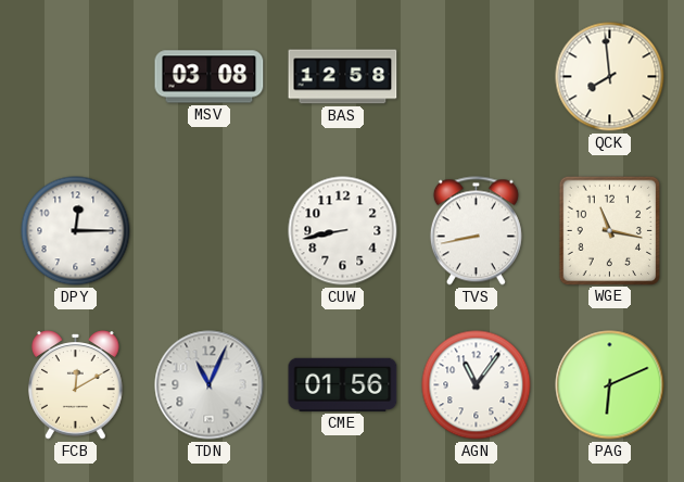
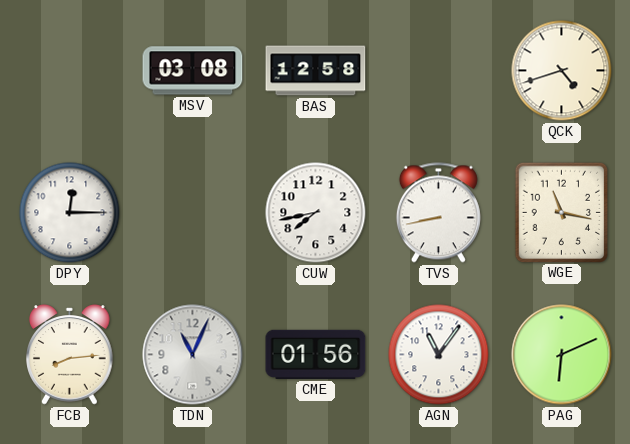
QCK: 7:59 -> 4:42 (562, 71)
CUW: 8:43 -> 7:43 (316, 213)
FCB: 12:10 -> 8:14 (70, 355)
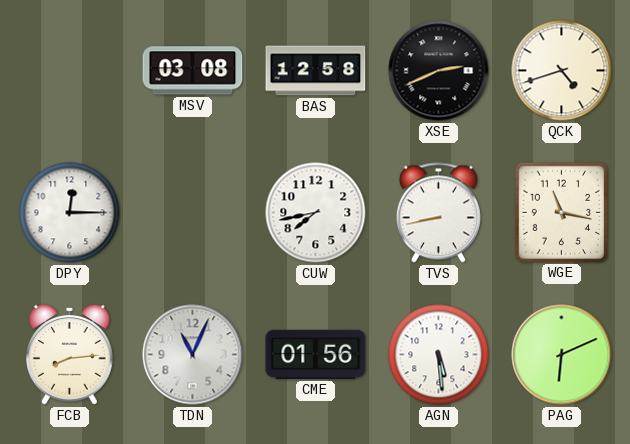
XSE: none -> 2:41 (439, 71)
AGN: 11:06 -> 5:29 (439, 355)
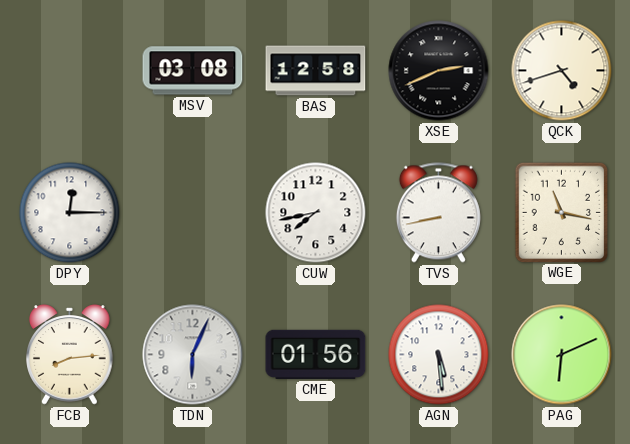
TDN: 11:04 -> 6:04 (193, 355)
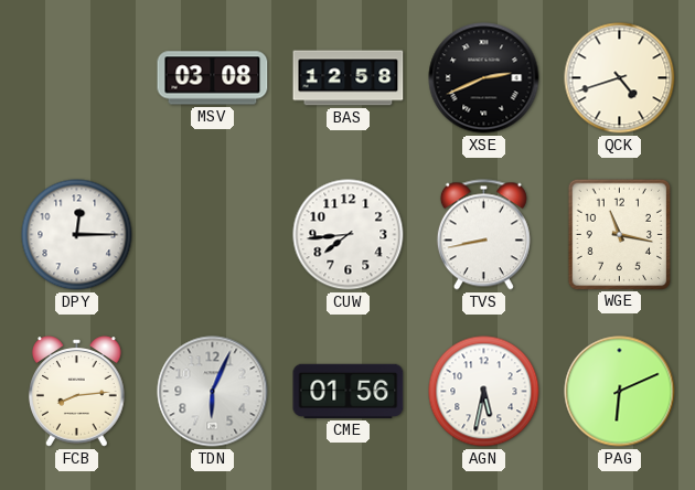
CUW: 7:43 -> 7:44 (349, 235)
AGN: 5:29 -> 5:32 (484, 392)
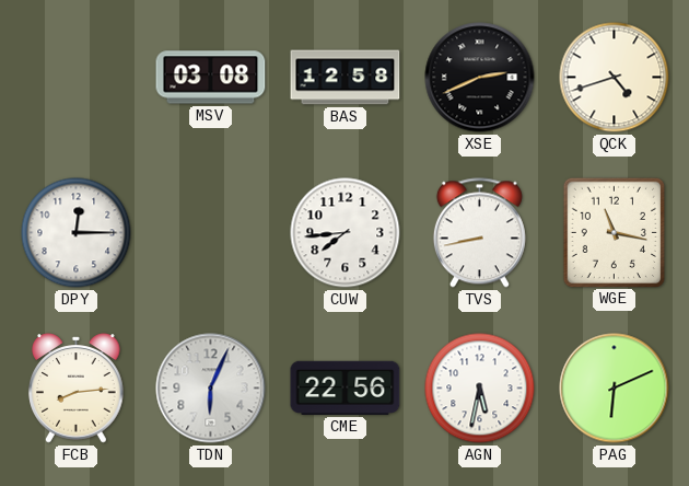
CME: 01:56 -> 22:56 (346, 387)
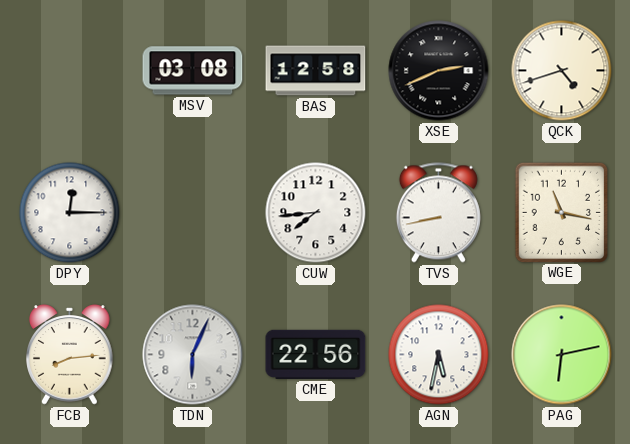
PAG: 6:11 -> 6:13 (562, 355)
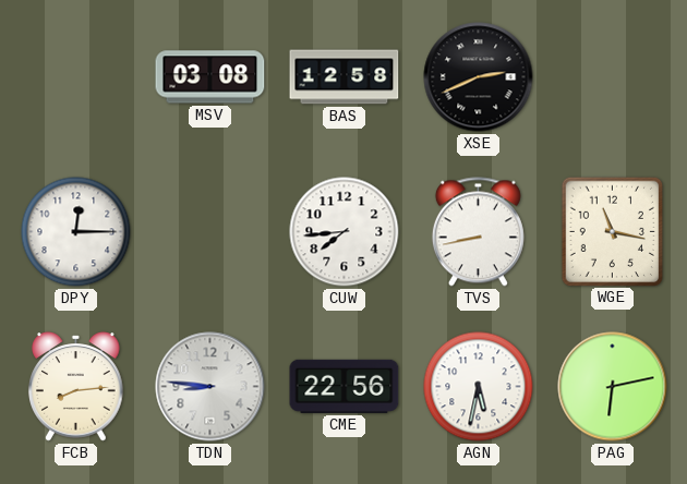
QCK: 4:42 -> none (562, 71)
TDN: 6:04 -> 8:46 (210, 387)
